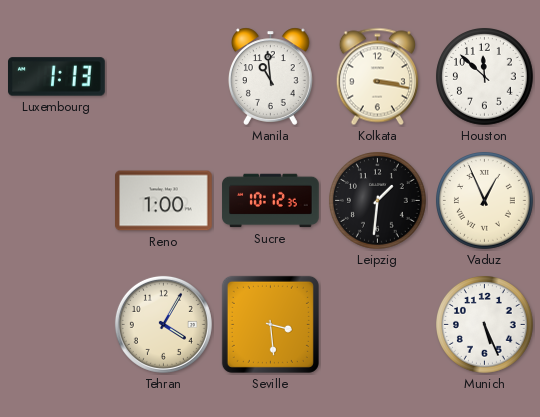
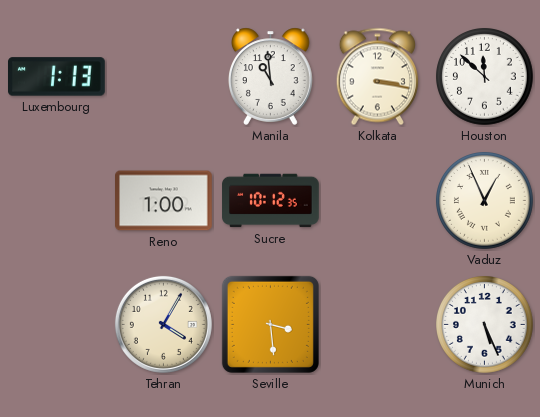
Leipzig: 1:31 -> none (378, 201)
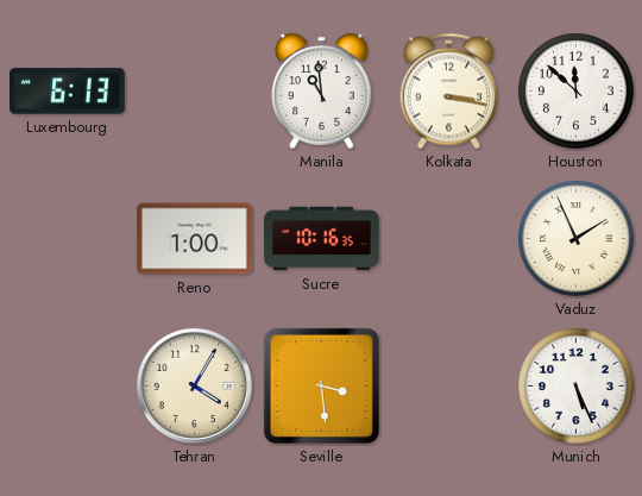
Luxembourg: 1:13 -> 6:13 (68, 92)
Sucre: 10:12 -> 10:16 (322, 239)
Vaduz: 12:56 -> 1:56 (577, 239)
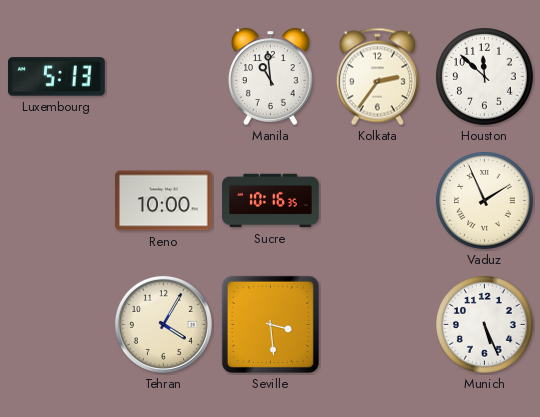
Luxembourg: 6:13 -> 5:13 (57, 77)
Kolkata: 3:17 -> 2:36 (377, 77)
Reno: 1:00 -> 10:00 (164, 201)
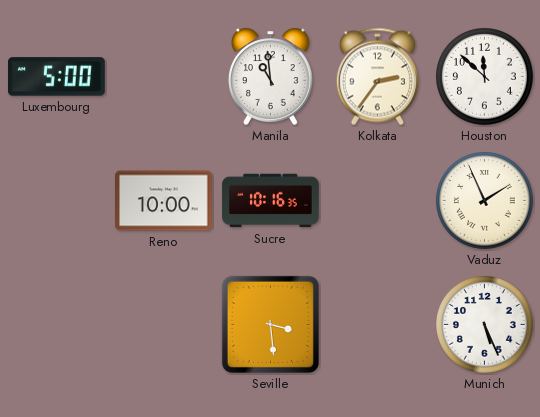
Luxembourg: 5:13 -> 5:00 (57, 77)
Tehran: 4:05 -> none (163, 324)
